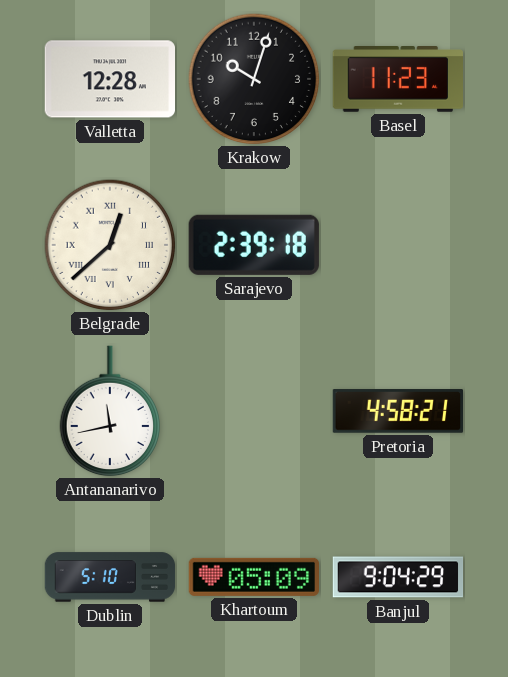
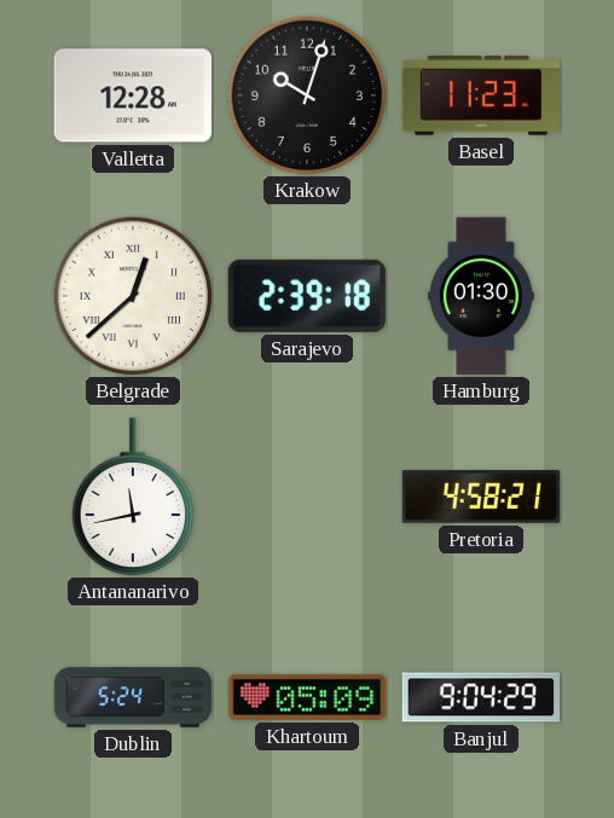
Hamburg: none -> 01:30 (481, 296)
Dublin: 5:10 -> 5:24 (133, 697)
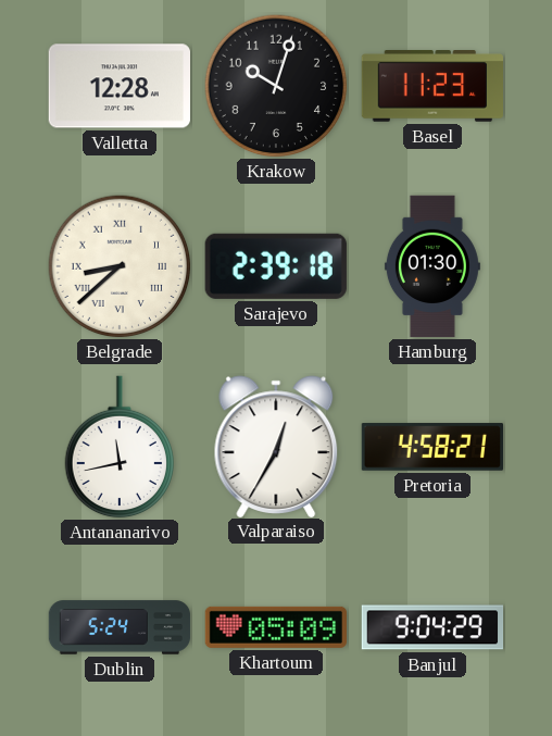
Belgrade: 12:38 -> 8:38 (120, 266)
Valparaiso: none -> 12:35 (276, 446)
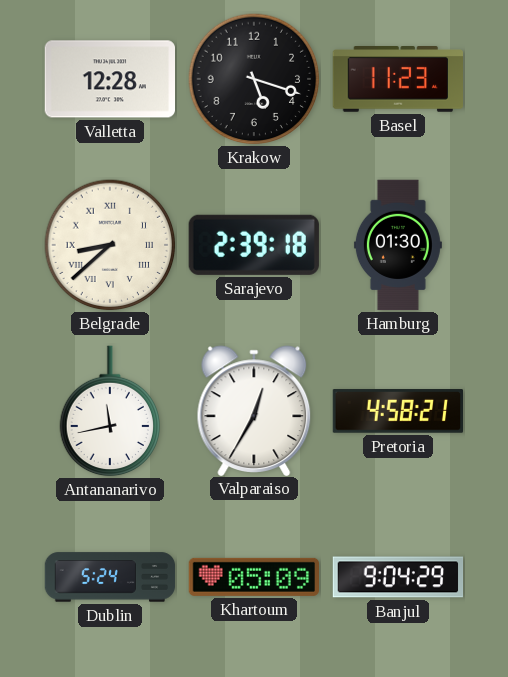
Krakow: 10:03 -> 5:18 (254, 79)
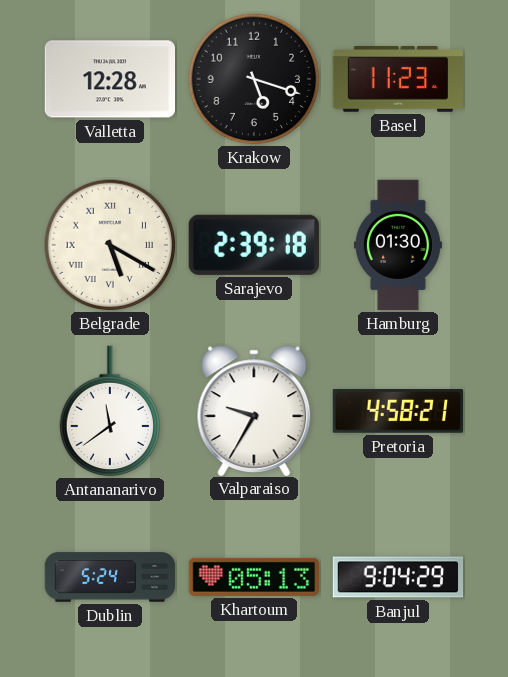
Belgrade: 8:38 -> 5:20 (110, 245)
Antananarivo: 11:43 -> 11:39 (109, 411)
Valparaiso: 12:35 -> 9:35 (254, 410)
Khartoum: 05:09 -> 05:13 (253, 577)
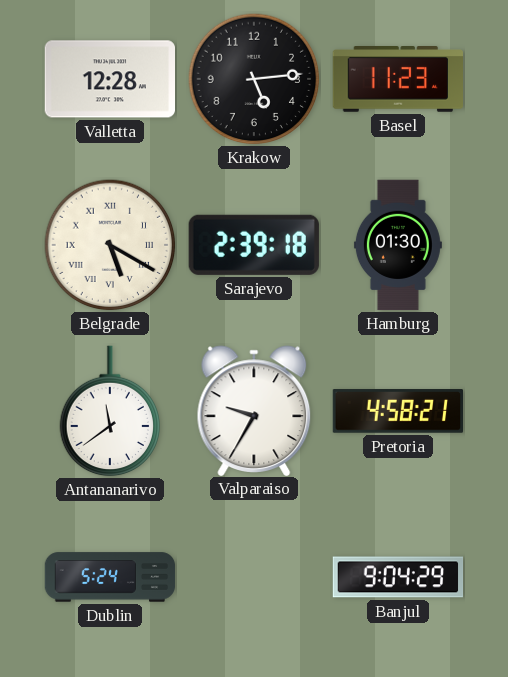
Krakow: 5:18 -> 5:14 (254, 79)
Khartoum: 05:13 -> none (253, 577)
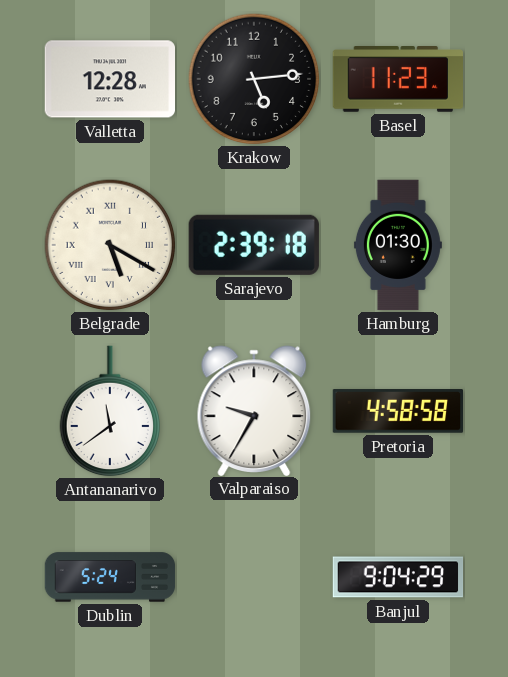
Pretoria: 4:58:21 -> 4:58:58 (397, 411)
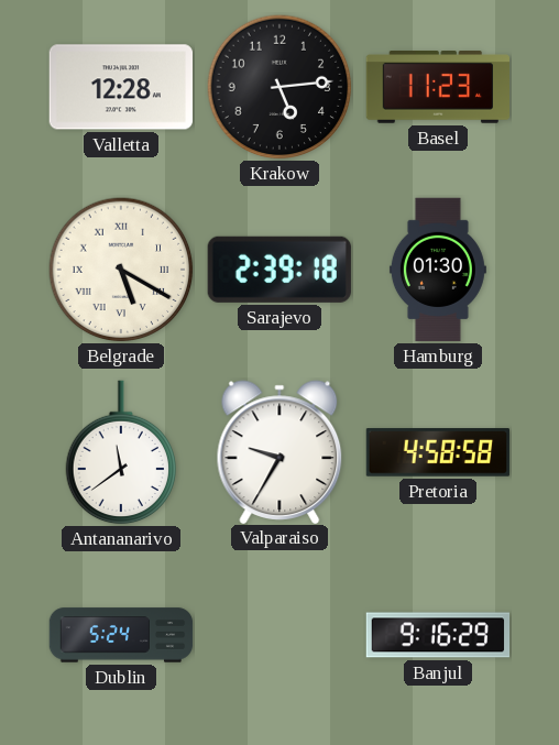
Banjul: 9:04 -> 9:16 (438, 635)
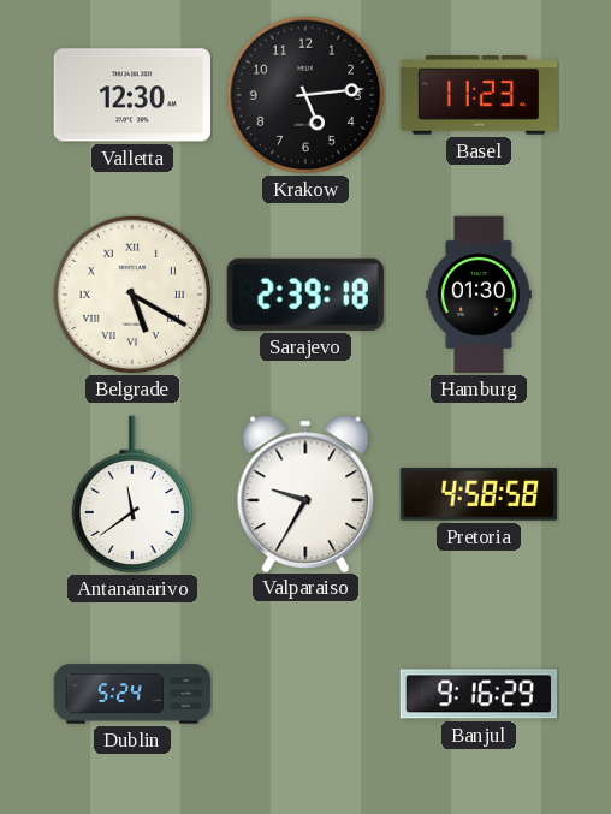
Valletta: 12:28 -> 12:30 (131, 95)
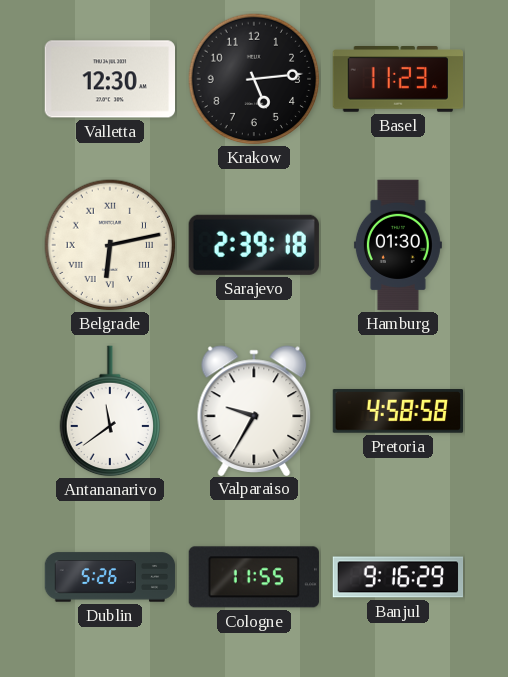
Belgrade: 5:20 -> 6:13 (110, 245)
Dublin: 5:24 -> 5:26 (110, 577)
Cologne: none -> 11:55 (254, 577)
